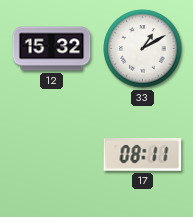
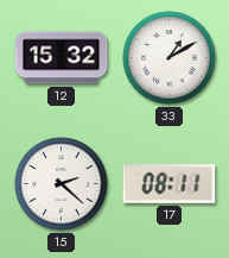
15: none -> 2:22 (62, 184)
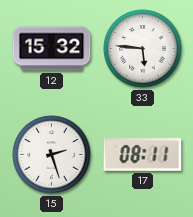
33: 1:10 -> 5:46 (143, 49)
15: 2:22 -> 2:27 (52, 155)
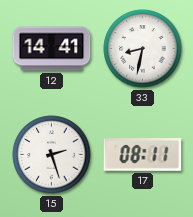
12: 15:32 -> 14:41 (52, 49)
33: 5:46 -> 8:32 (143, 49)
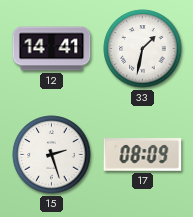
33: 8:32 -> 1:32 (143, 49)
17: 08:11 -> 08:09 (143, 155)
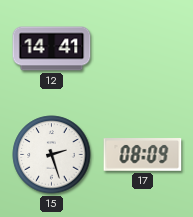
33: 1:32 -> none (143, 49)
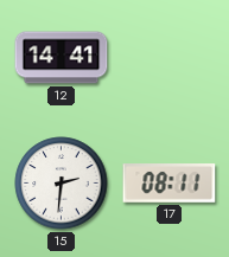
15: 2:27 -> 2:31 (62, 184)
17: 08:09 -> 08:11 (170, 184)
